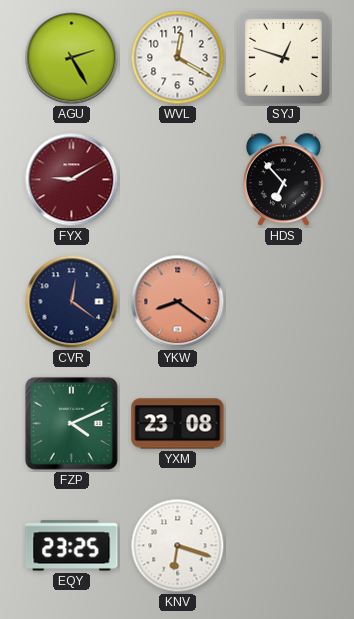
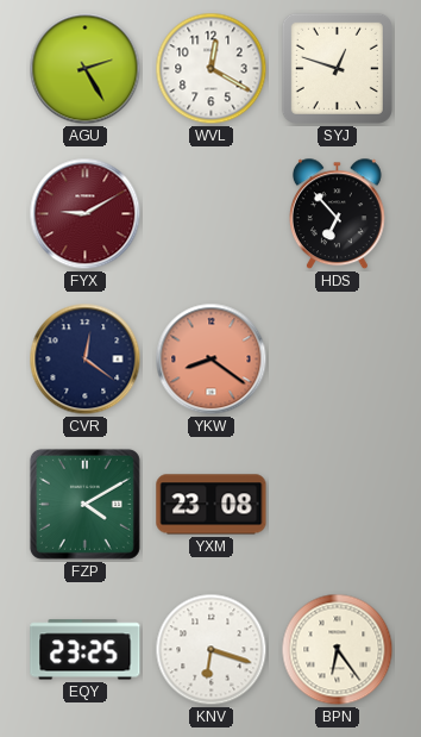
FZP: 4:11 -> 4:10 (84, 504)
BPN: none -> 6:24 (338, 650)
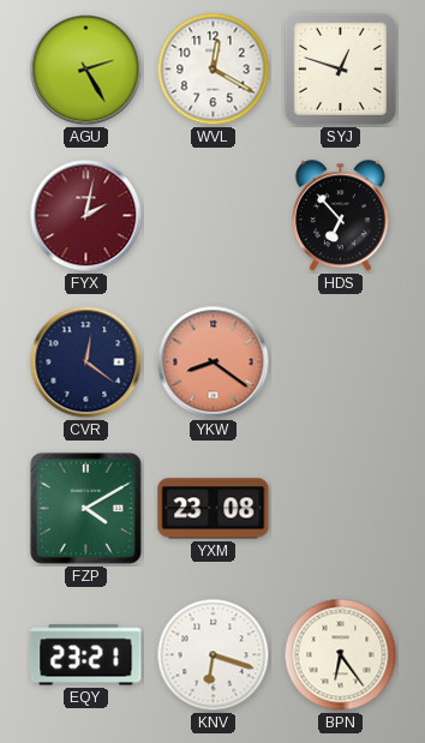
FYX: 9:10 -> 2:02 (86, 216)
EQY: 23:25 -> 23:21 (86, 655)
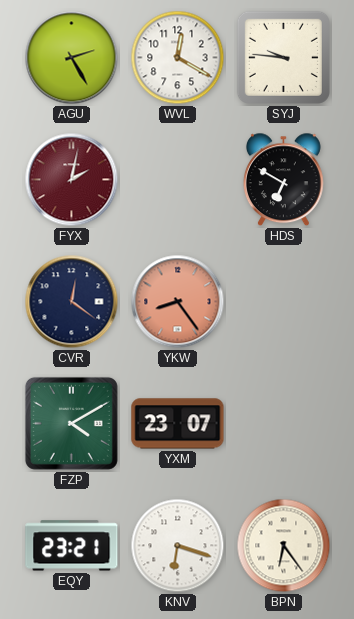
SYJ: 12:48 -> 9:46 (283, 57)
HDS: 6:53 -> 6:50 (283, 180)
YKW: 8:21 -> 8:24 (178, 302)
YXM: 23:08 -> 23:07 (178, 424)
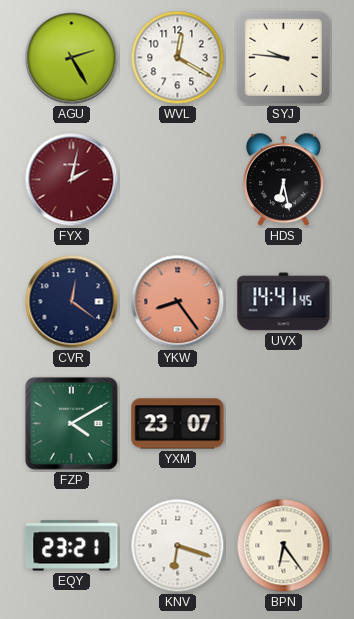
HDS: 6:50 -> 6:28 (283, 180)
UVX: none -> 14:41 (284, 302)
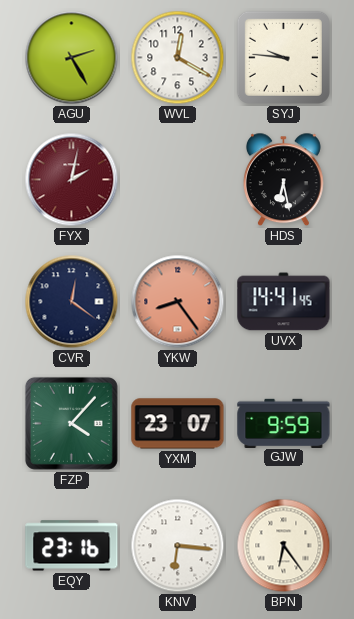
FZP: 4:10 -> 4:07 (71, 423)
GJW: none -> 9:59 (284, 423)
EQY: 23:21 -> 23:16 (72, 546)
KNV: 6:18 -> 6:16 (178, 546)
